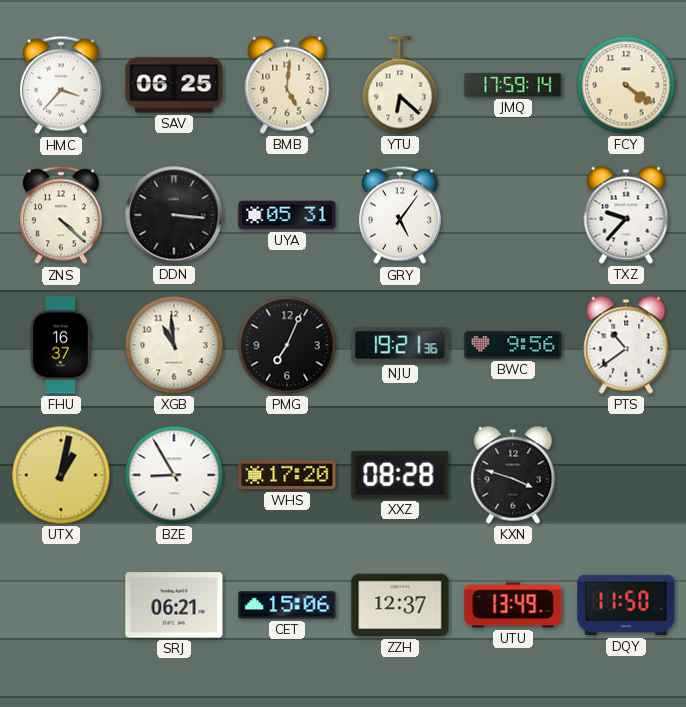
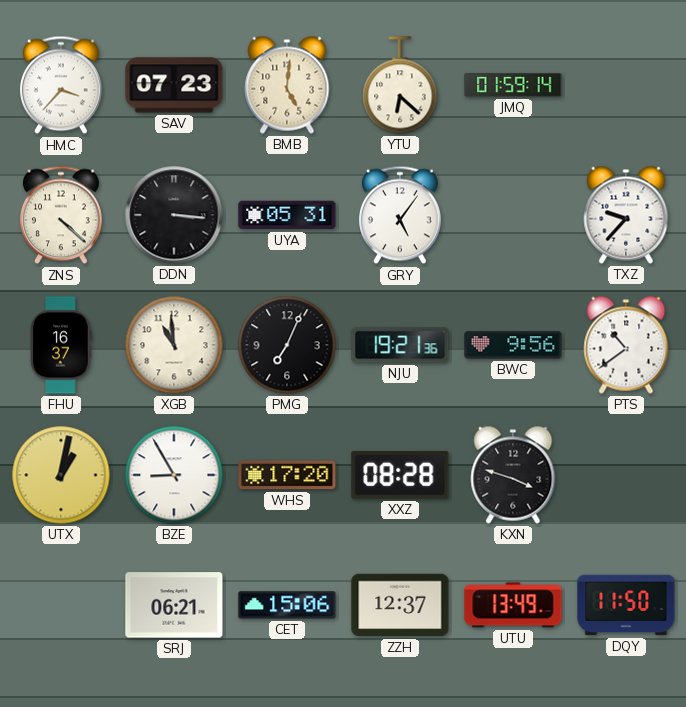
SAV: 06:25 -> 07:23 (174, 85)
JMQ: 17:59 -> 01:59 (513, 85)
FCY: 4:21 -> none (626, 85)
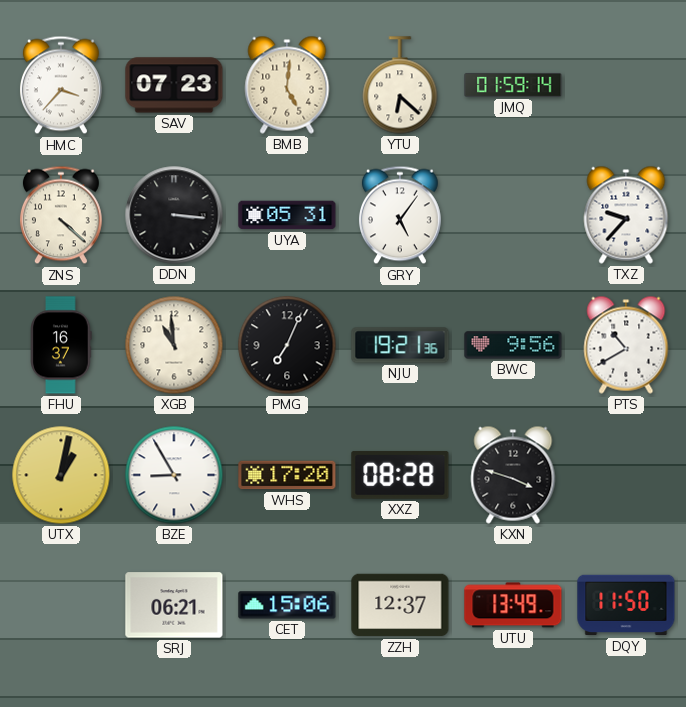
PTS: 10:39 -> 10:40 (626, 345)
